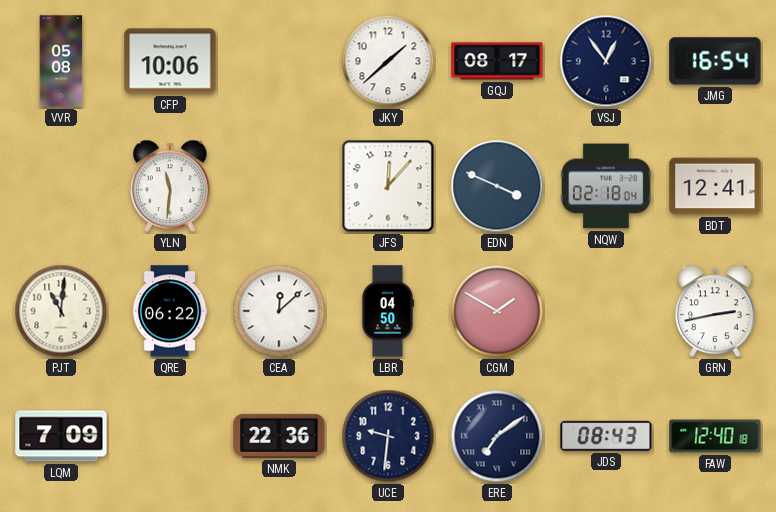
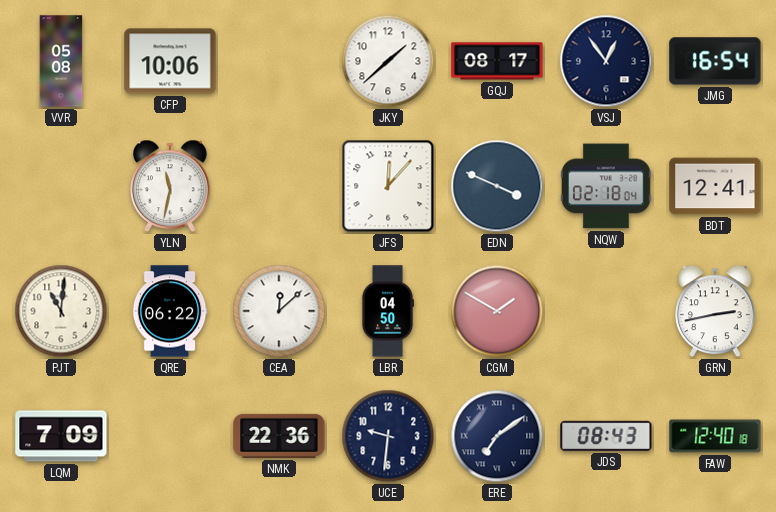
YLN: 11:31 -> 11:32 (170, 186)
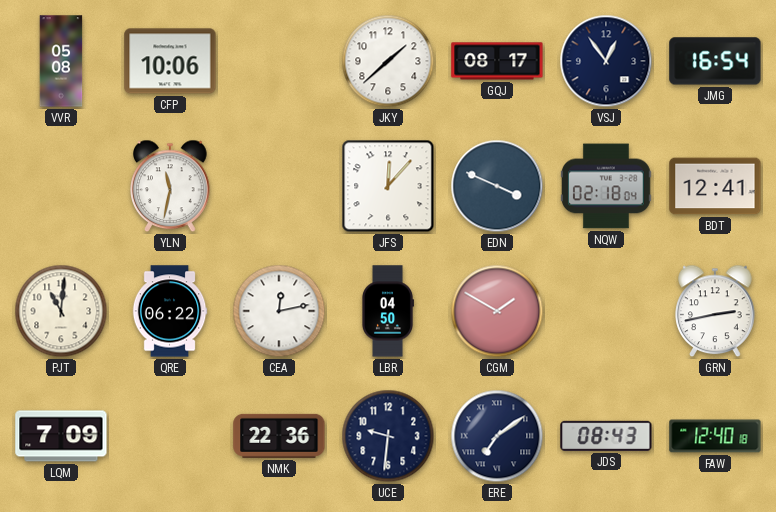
CEA: 12:08 -> 12:13 (279, 311)
